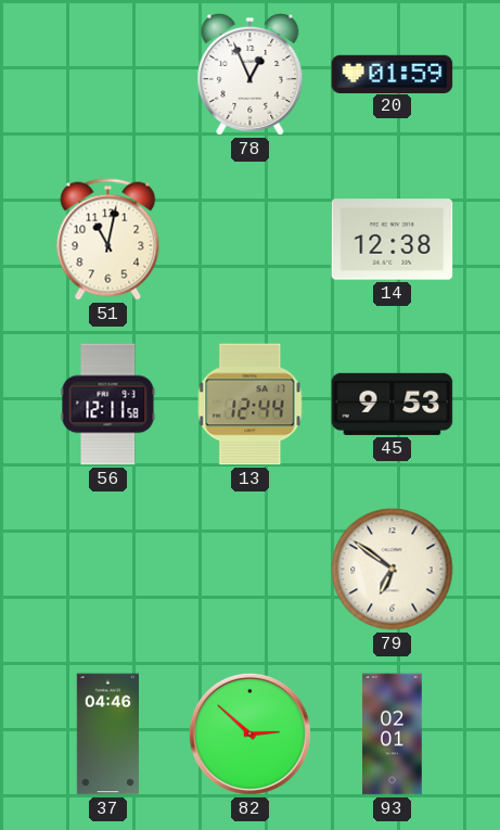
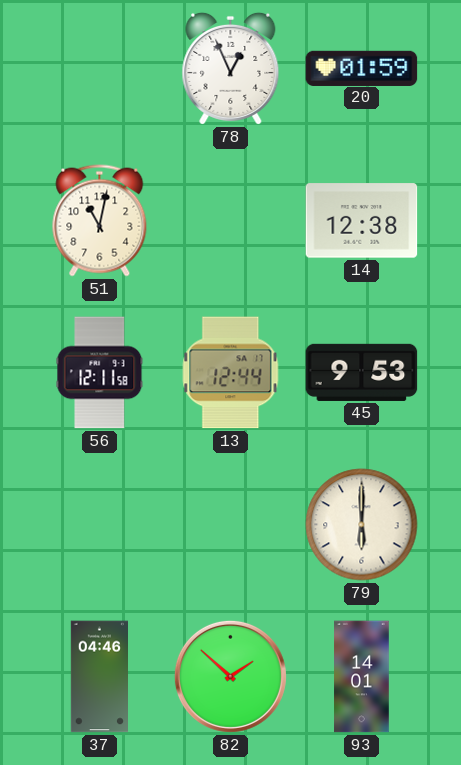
79: 6:51 -> 6:00 (362, 525)
82: 2:52 -> 1:52 (230, 676)
93: 02:01 -> 14:01 (362, 677)
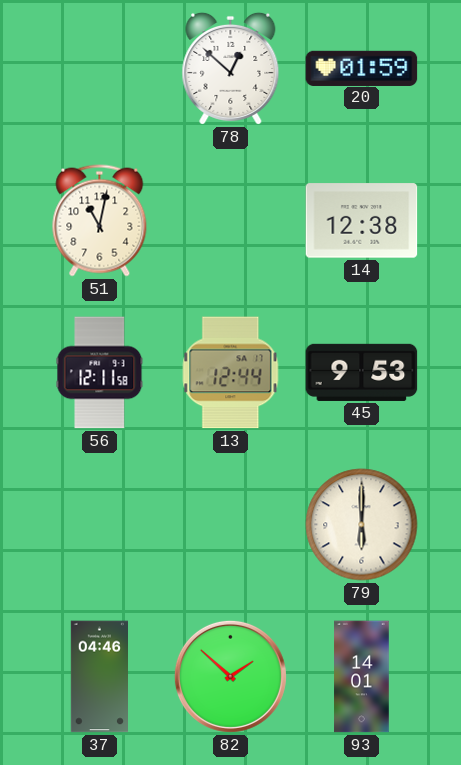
78: 12:56 -> 12:52 (231, 68)
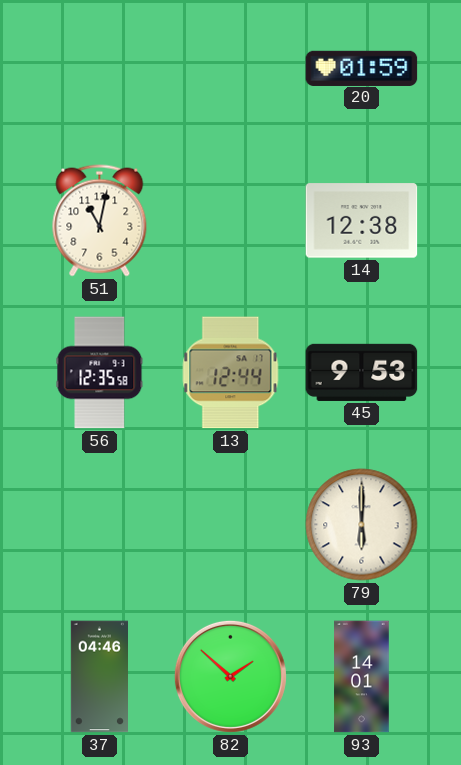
78: 12:52 -> none (231, 68)
56: 12:11 -> 12:35 (100, 373)
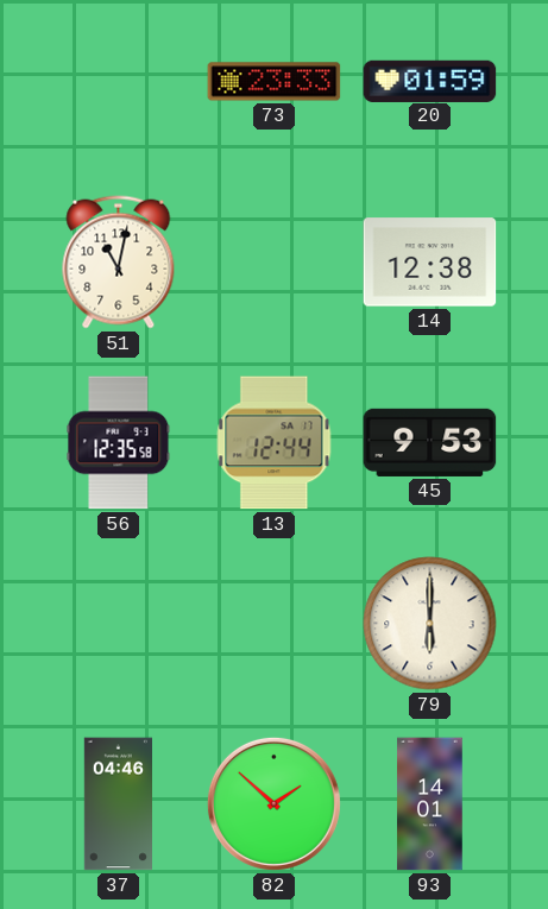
73: none -> 23:33 (275, 82)
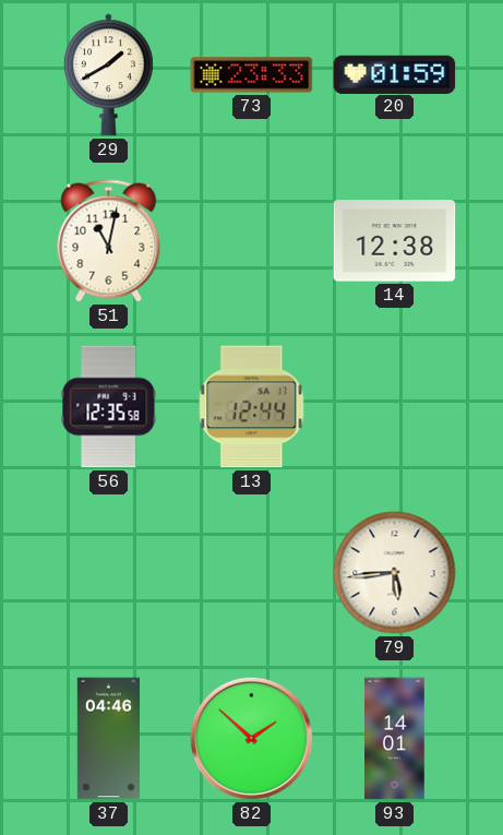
29: none -> 1:40 (108, 75)
45: 9:53 -> none (430, 442)
79: 6:00 -> 5:44 (395, 573)
